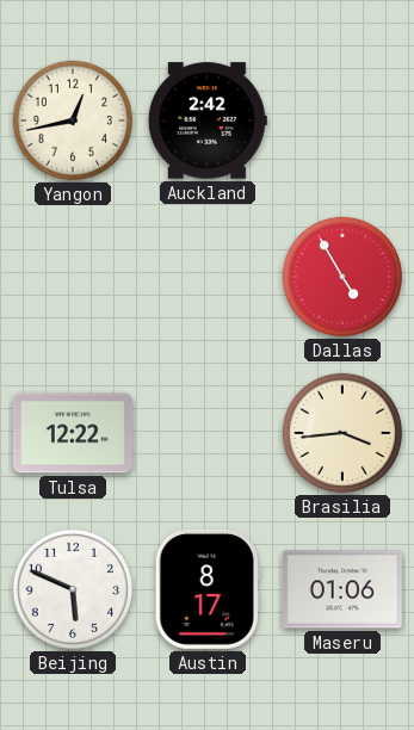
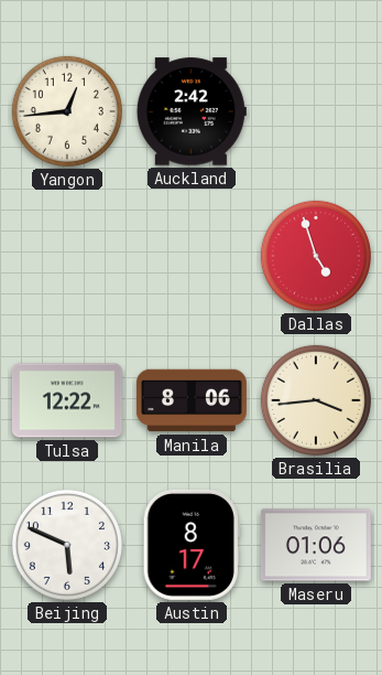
Yangon: 12:43 -> 12:44 (67, 111)
Dallas: 4:55 -> 4:57 (316, 256)
Manila: none -> 8:06 (192, 400)
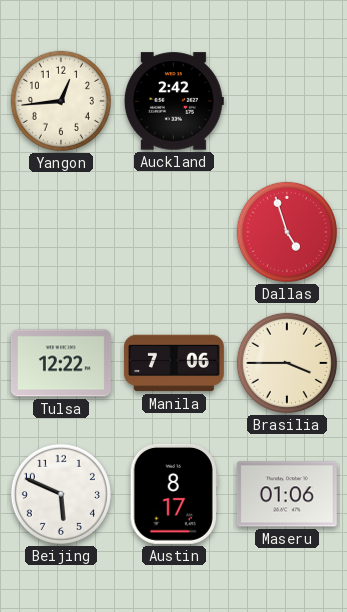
Manila: 8:06 -> 7:06 (174, 363)
Brasilia: 3:44 -> 3:45 (287, 363)
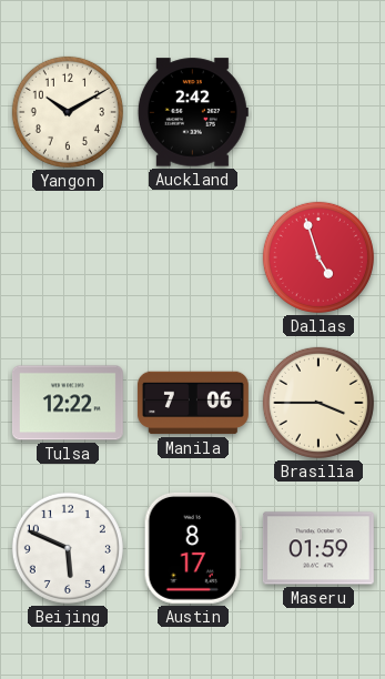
Yangon: 12:44 -> 10:10 (68, 112)
Maseru: 01:06 -> 01:59 (318, 548)
